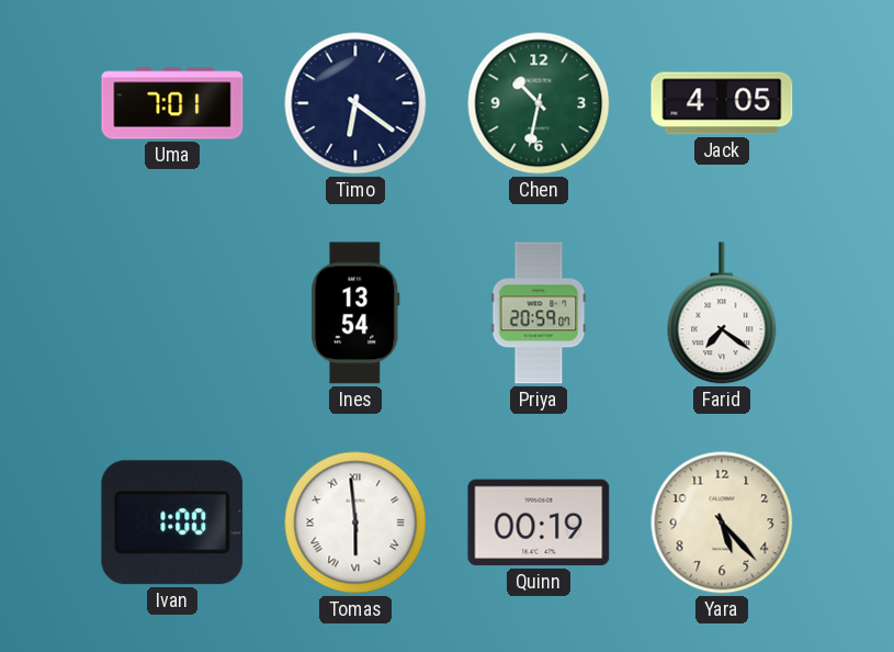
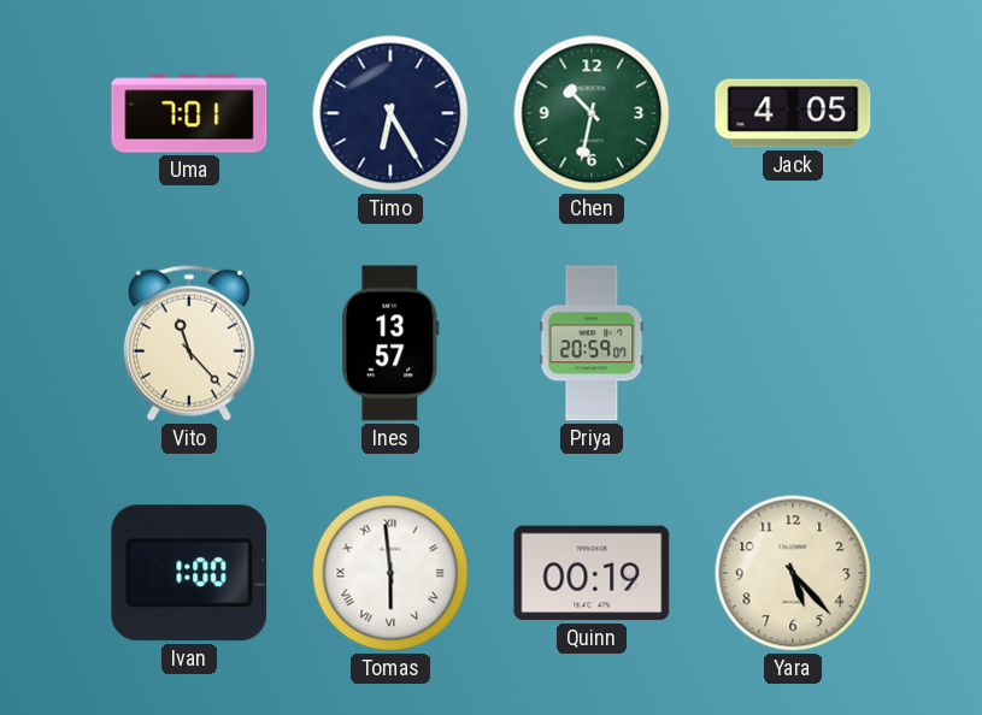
Timo: 6:21 -> 6:25 (390, 113)
Vito: none -> 11:23 (189, 343)
Ines: 13:54 -> 13:57 (390, 343)
Farid: 7:21 -> none (722, 313)
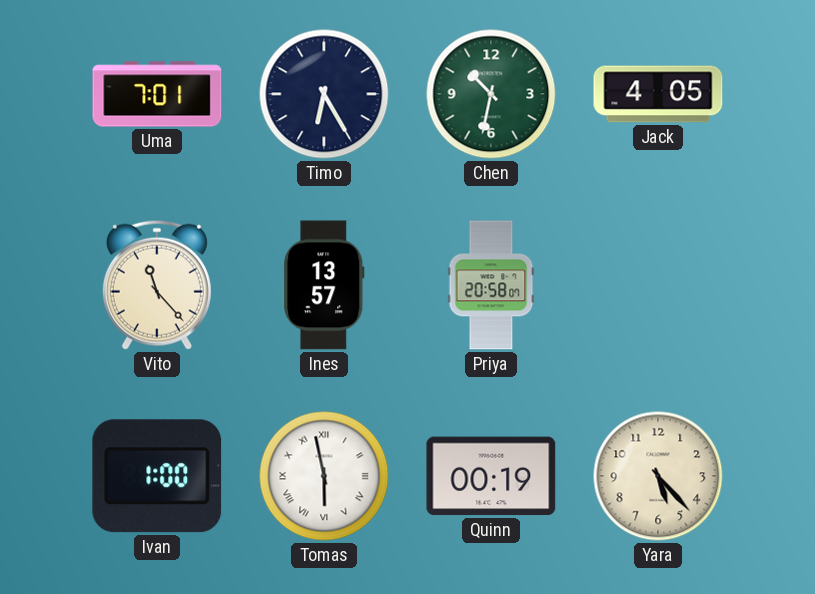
Priya: 20:59 -> 20:58 (491, 285)
Tomas: 5:59 -> 5:58 (324, 476)
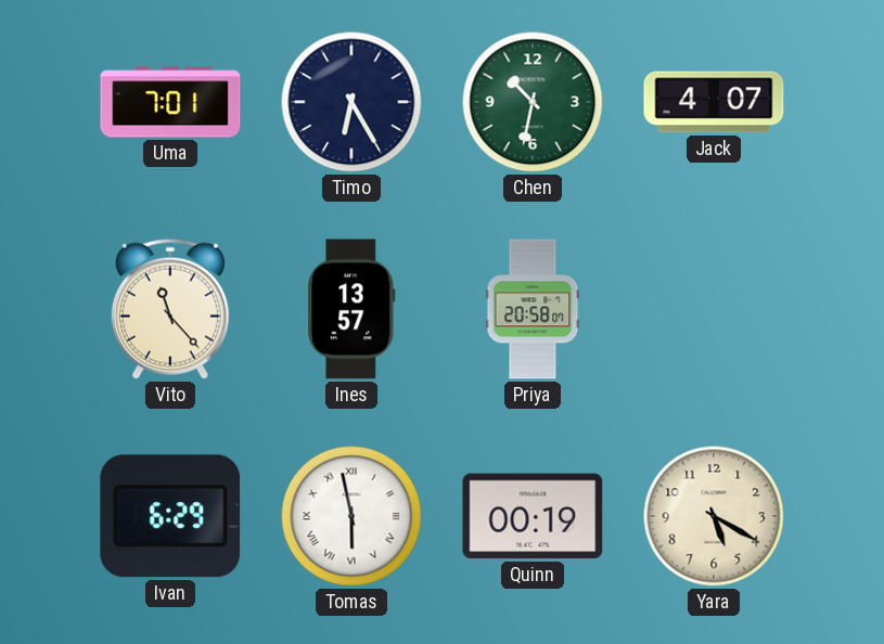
Jack: 4:05 -> 4:07 (714, 102)
Ivan: 1:00 -> 6:29 (170, 516)
Yara: 5:23 -> 5:20 (714, 516)
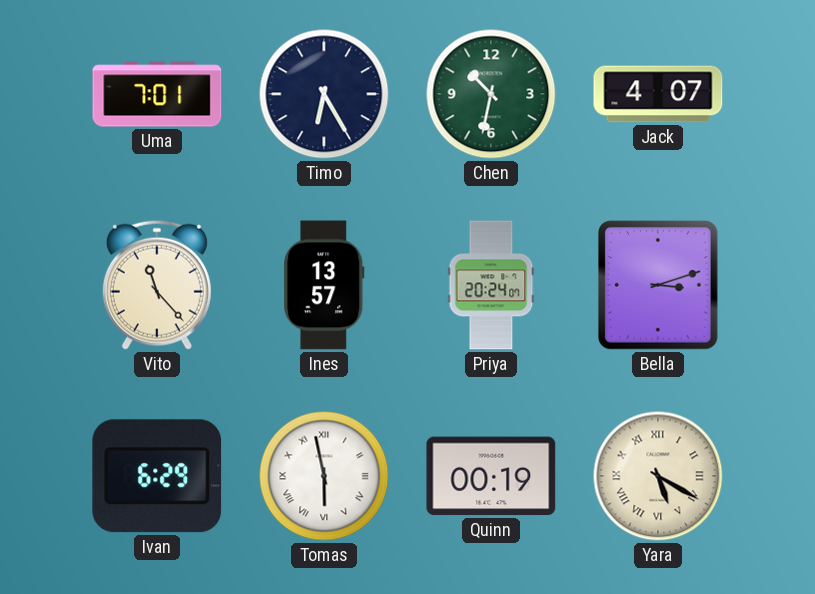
Priya: 20:58 -> 20:24 (491, 285)
Bella: none -> 3:12 (659, 285)
Yara numerals: Arabic -> Roman (658, 476)
